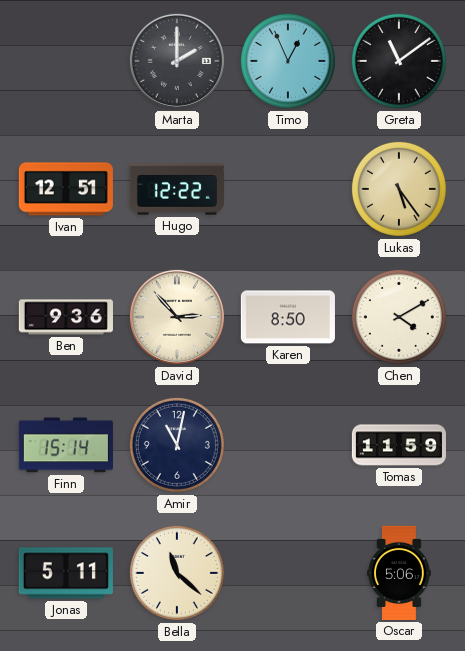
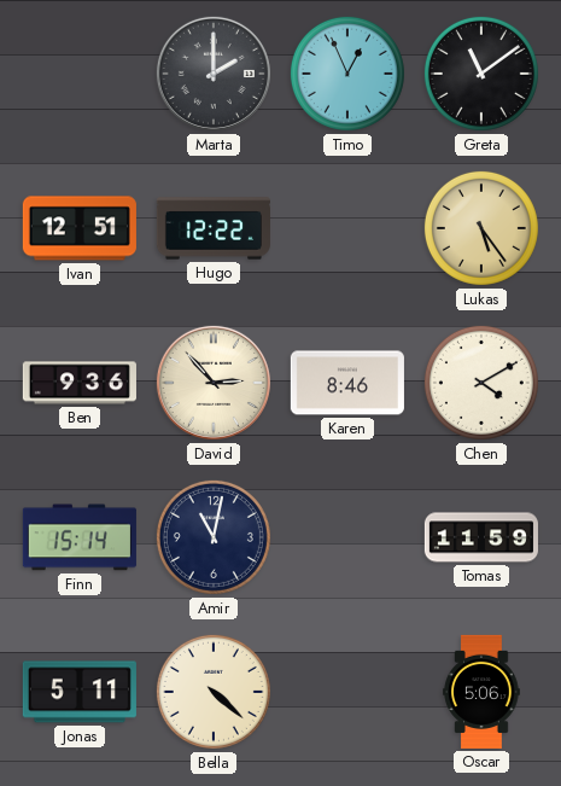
Karen: 8:50 -> 8:46 (347, 383)
Bella: 11:22 -> 4:22 (214, 692)
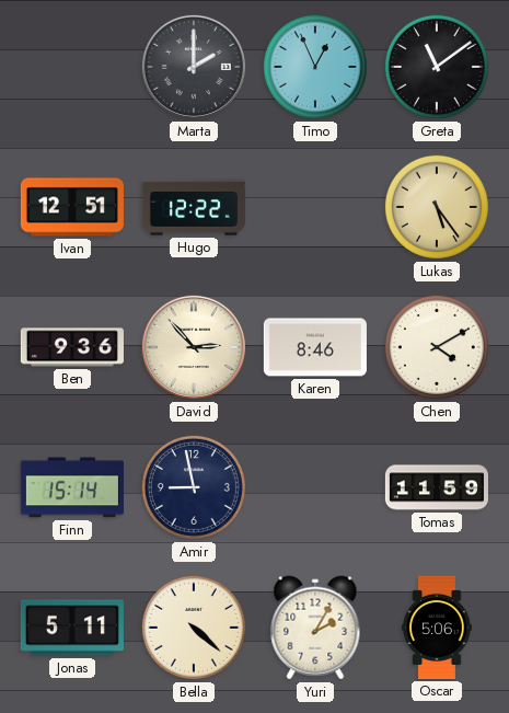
Amir: 11:02 -> 8:58 (194, 487)
Yuri: none -> 2:05 (315, 628)
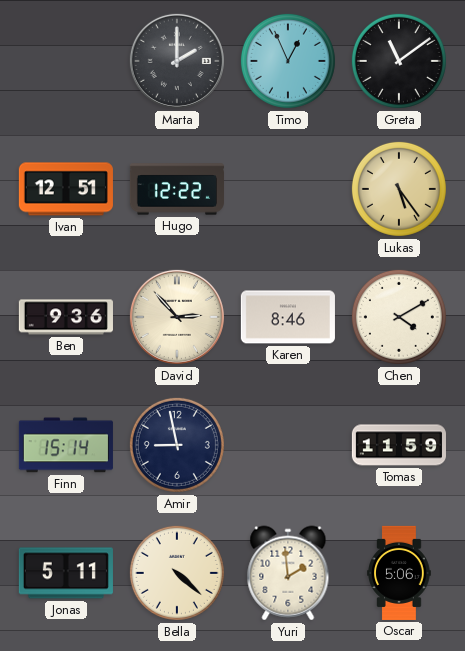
Yuri: 2:05 -> 1:59 (288, 573)
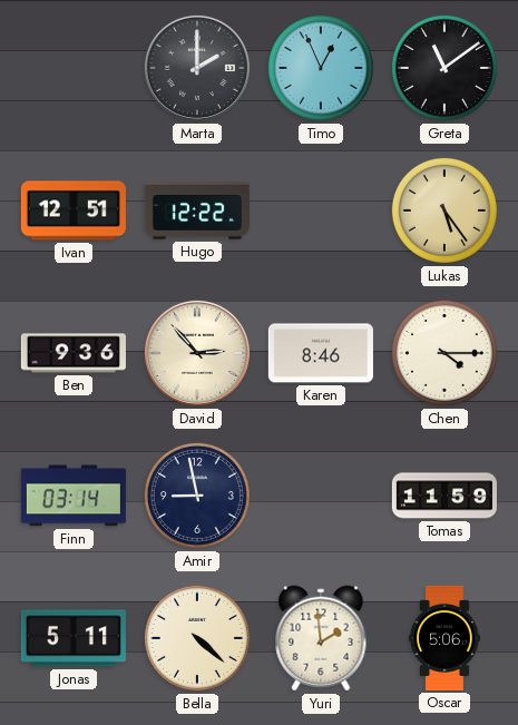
Chen: 4:10 -> 4:15 (444, 353)
Finn: 15:14 -> 03:14 (74, 496)
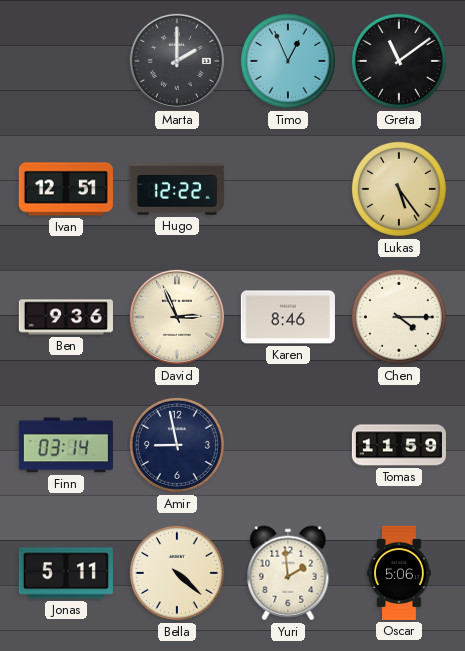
David: 2:53 -> 2:56 (177, 317)
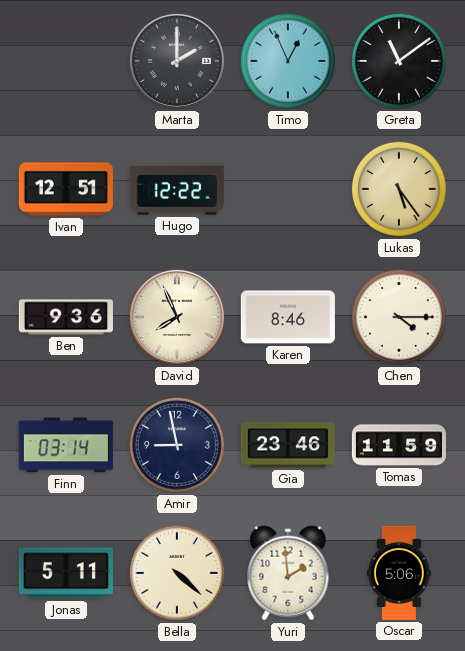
David: 2:56 -> 7:56 (177, 317)
Gia: none -> 23:46 (288, 445)
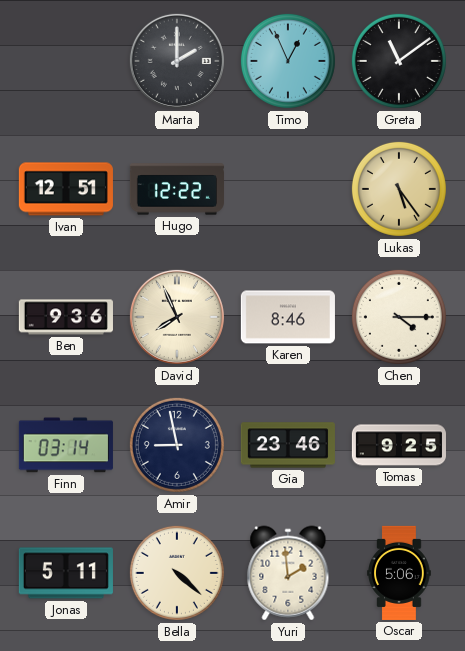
Tomas: 11:59 -> 9:25 (399, 445)
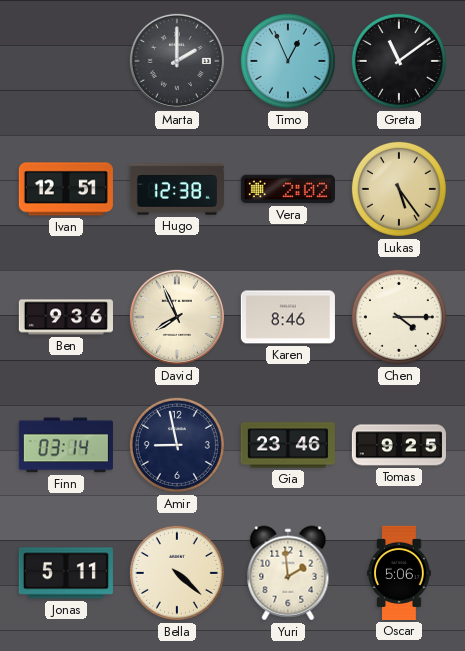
Hugo: 12:22 -> 12:38 (177, 189)
Vera: none -> 2:02 (288, 189)
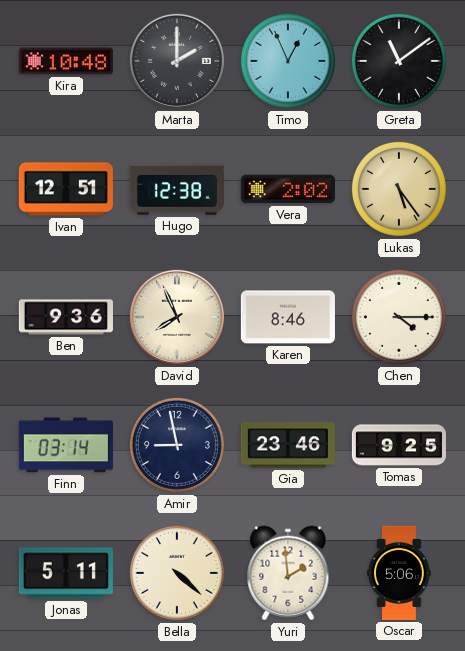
Kira: none -> 10:48 (66, 61)
